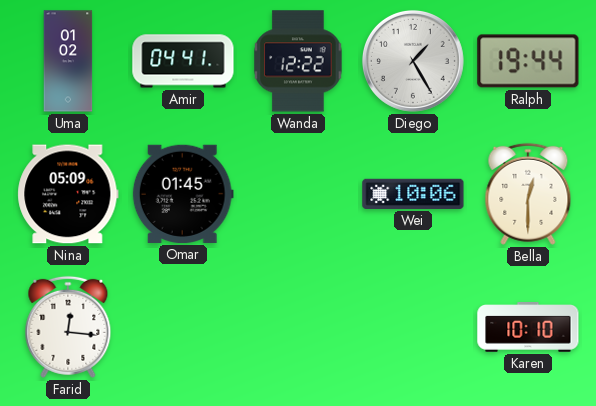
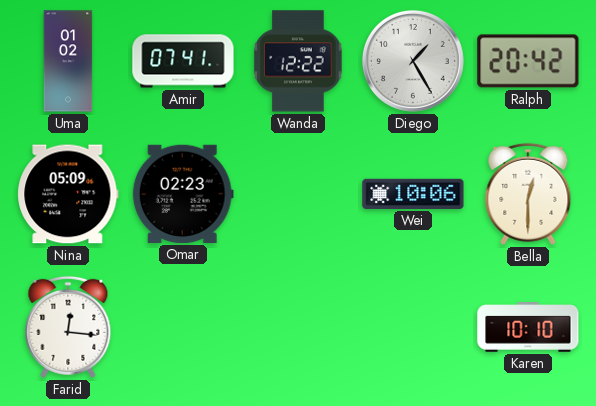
Amir: 04:41 -> 07:41 (183, 61)
Ralph: 19:44 -> 20:42 (528, 61)
Omar: 01:45 -> 02:23 (183, 194)
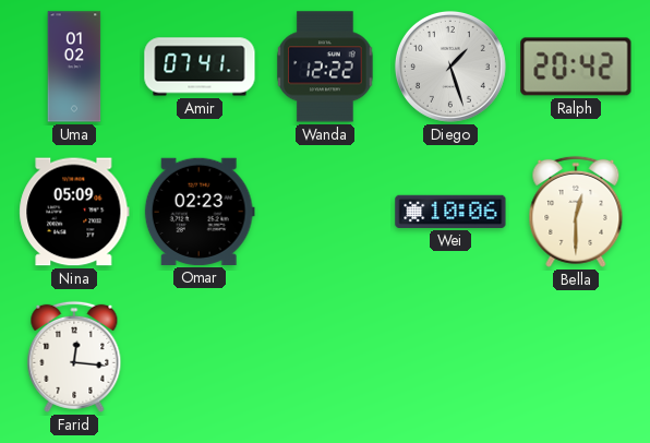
Diego: 1:25 -> 1:27 (450, 67)
Karen: 10:10 -> none (528, 328)
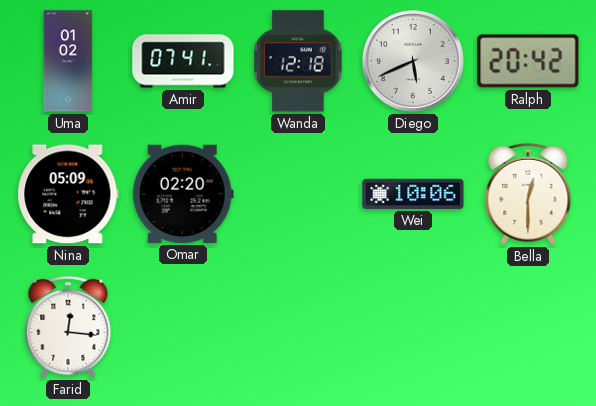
Wanda: 12:22 -> 12:18 (298, 61)
Diego: 1:27 -> 5:41 (413, 61)
Omar: 02:23 -> 02:20 (183, 194)
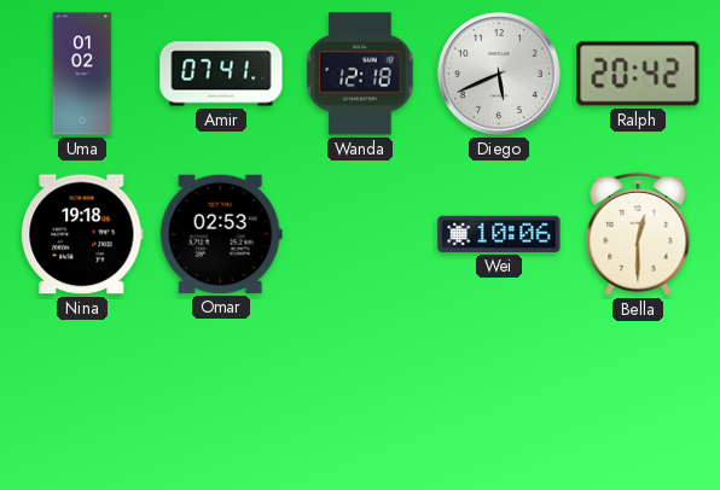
Nina: 05:09 -> 19:18 (82, 234)
Omar: 02:20 -> 02:53 (221, 234)
Farid: 12:16 -> none (68, 327)
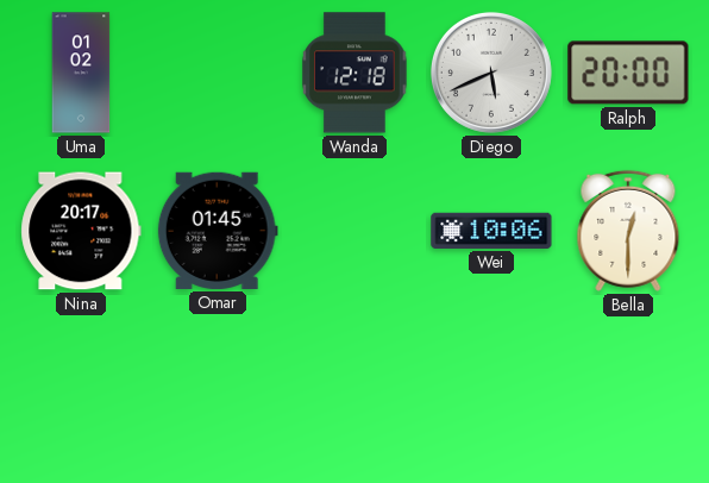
Amir: 07:41 -> none (221, 74)
Ralph: 20:42 -> 20:00 (628, 73)
Nina: 19:18 -> 20:17 (81, 231)
Omar: 02:53 -> 01:45 (218, 231)
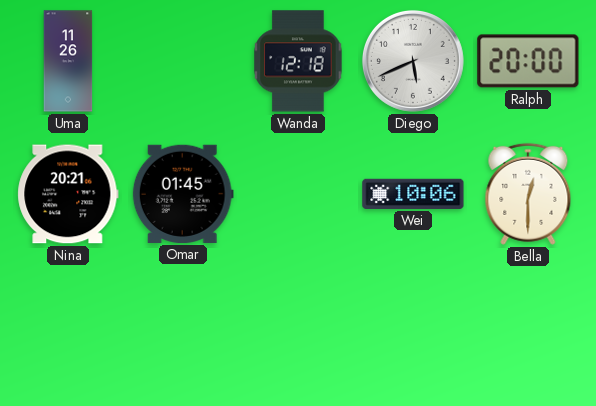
Uma: 01:02 -> 11:26 (68, 61)
Nina: 20:17 -> 20:21 (68, 194)
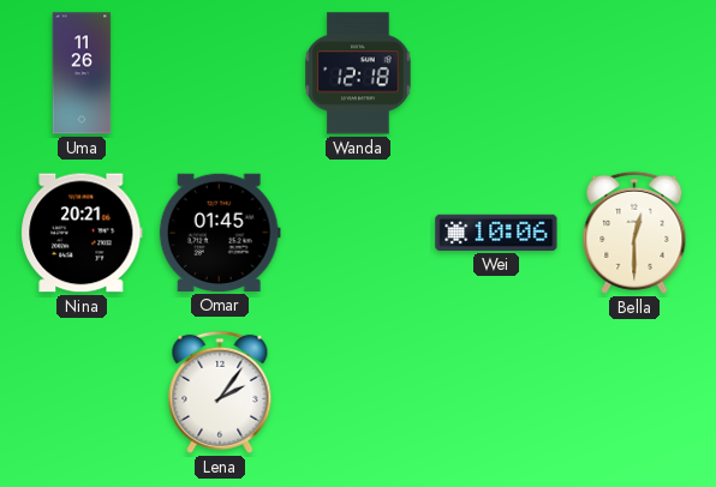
Diego: 5:41 -> none (413, 61)
Ralph: 20:00 -> none (528, 61)
Lena: none -> 2:06 (220, 392)
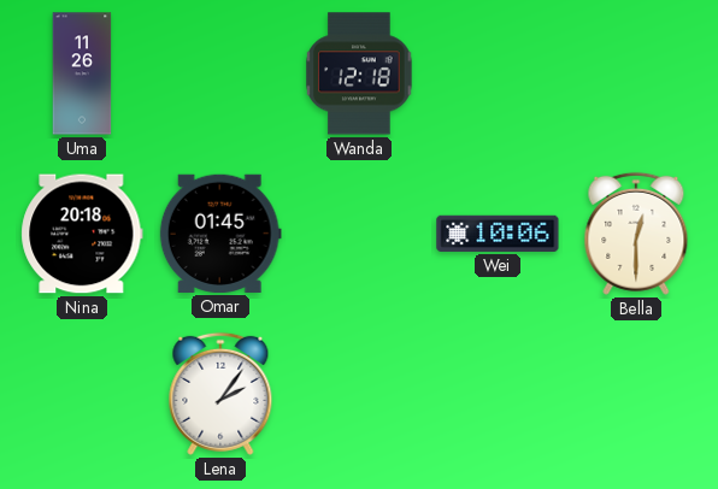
Nina: 20:21 -> 20:18 (82, 234)
